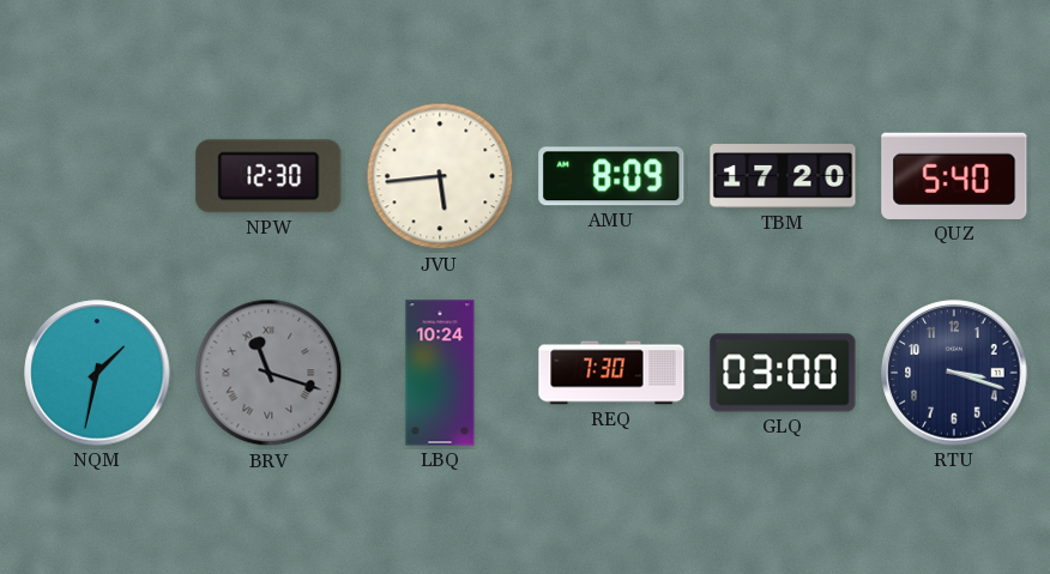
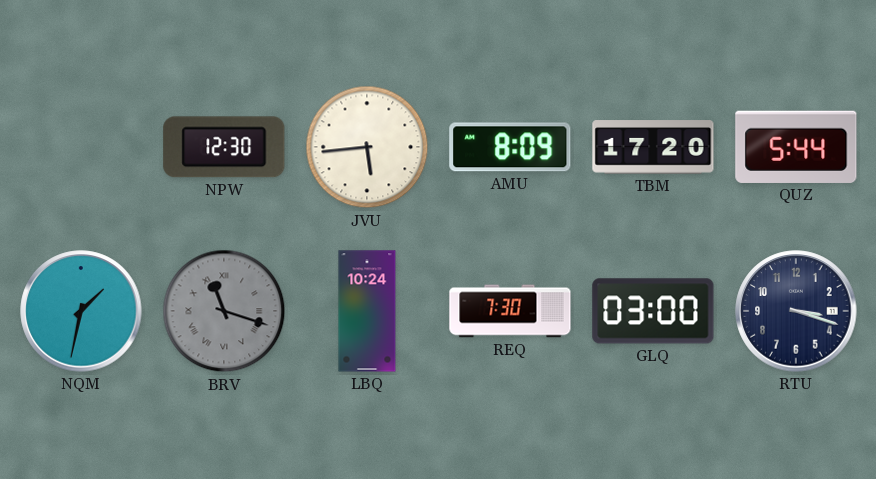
QUZ: 5:40 -> 5:44 (796, 147)
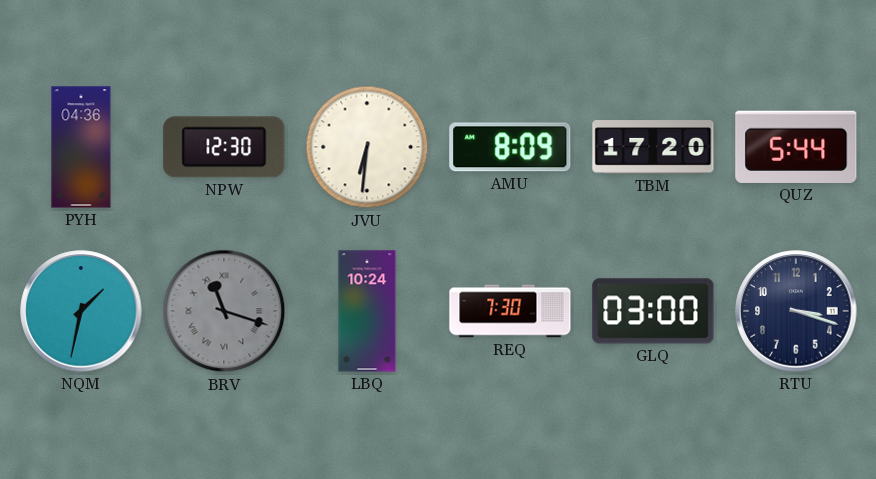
PYH: none -> 04:36 (81, 147)
JVU: 5:44 -> 6:31 (367, 147)
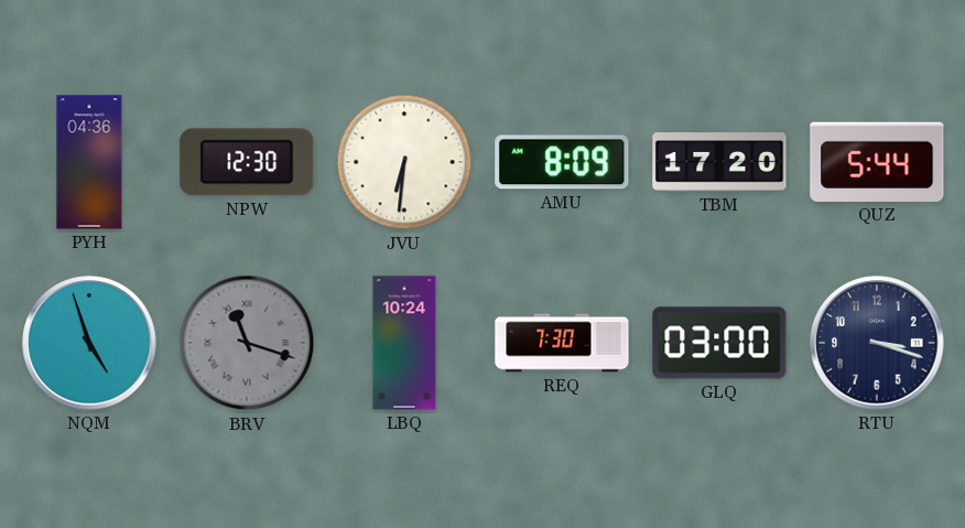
NQM: 1:32 -> 4:57 (89, 343)
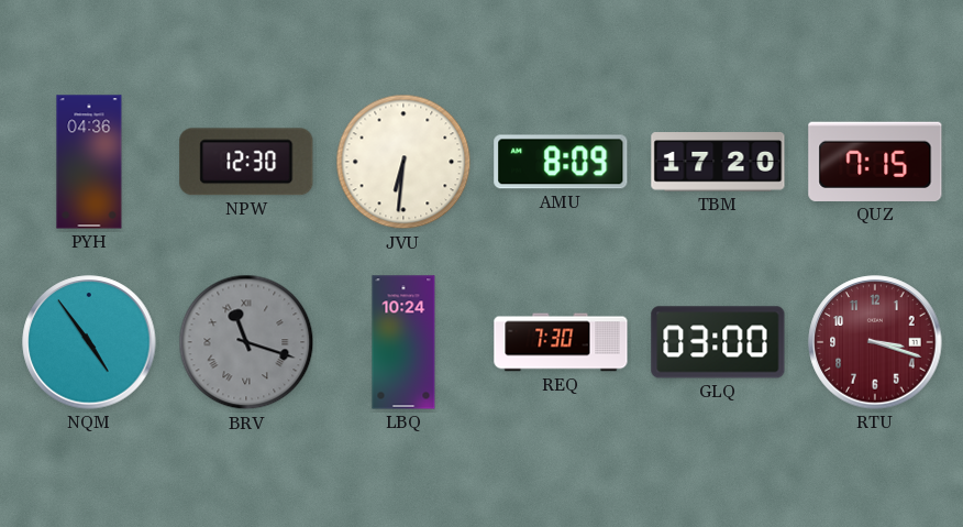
QUZ: 5:44 -> 7:15 (875, 162)
NQM: 4:57 -> 4:54 (89, 342)
RTU dial: navy -> burgundy (875, 342)
